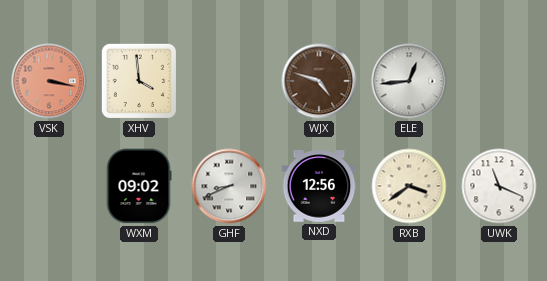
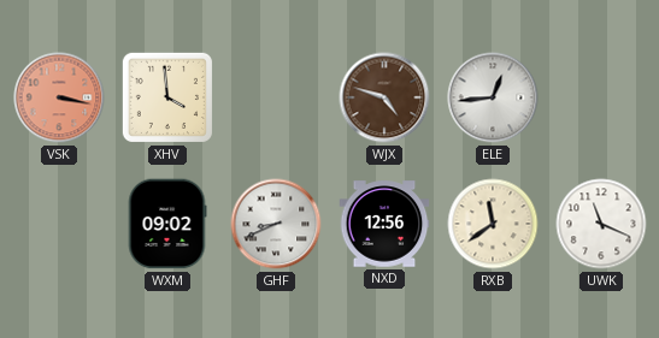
RXB: 3:39 -> 11:39 (493, 224)
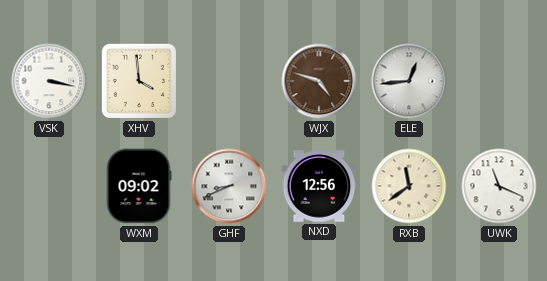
VSK dial: salmon -> white (49, 81)
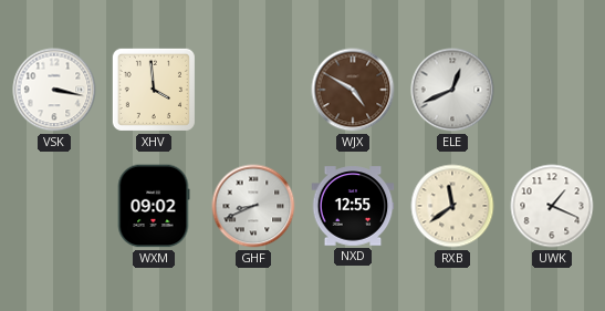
WJX: 4:48 -> 4:50 (353, 90)
ELE: 12:44 -> 12:41 (452, 90)
NXD: 12:56 -> 12:55 (353, 206)
UWK: 11:19 -> 1:19 (552, 206)
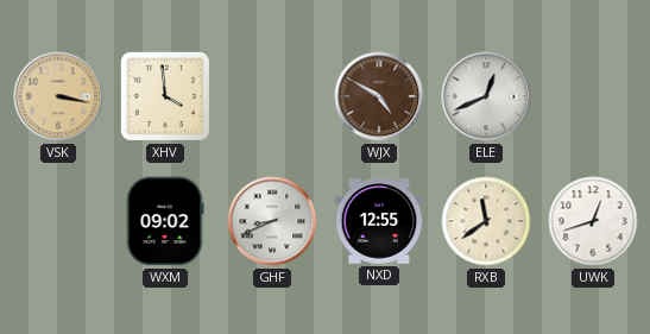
VSK dial: white -> champagne (58, 96)
UWK: 1:19 -> 12:42 (593, 221)
